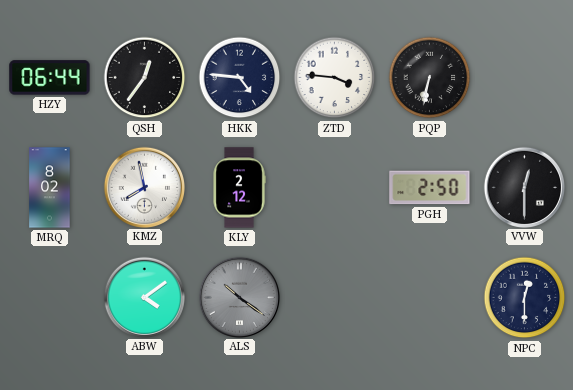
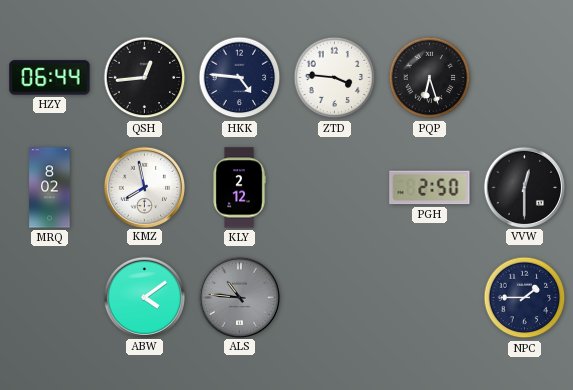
QSH: 12:36 -> 12:44 (145, 78)
PQP: 6:32 -> 6:27 (430, 78)
ALS: 10:21 -> 10:46 (239, 297)
NPC: 12:30 -> 1:45 (525, 298)
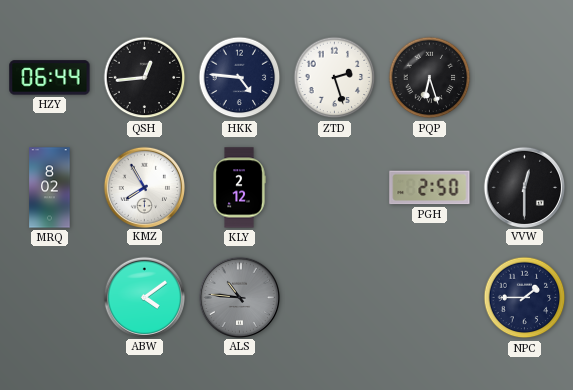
ZTD: 3:46 -> 2:27 (335, 78)
KMZ: 7:58 -> 7:55 (144, 187)
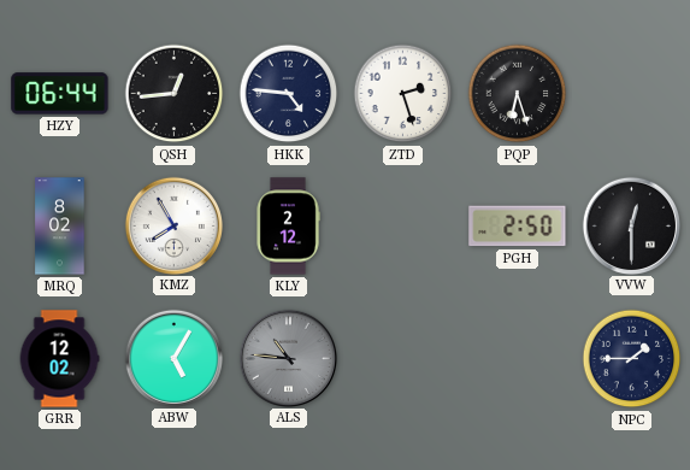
GRR: none -> 12:02 (59, 359)
ABW: 4:09 -> 5:05 (173, 358)
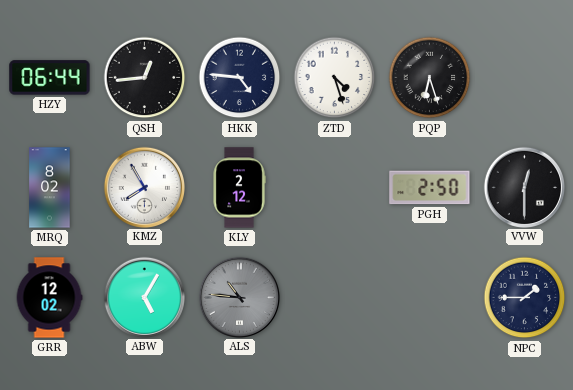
ZTD: 2:27 -> 4:27 (335, 78)
